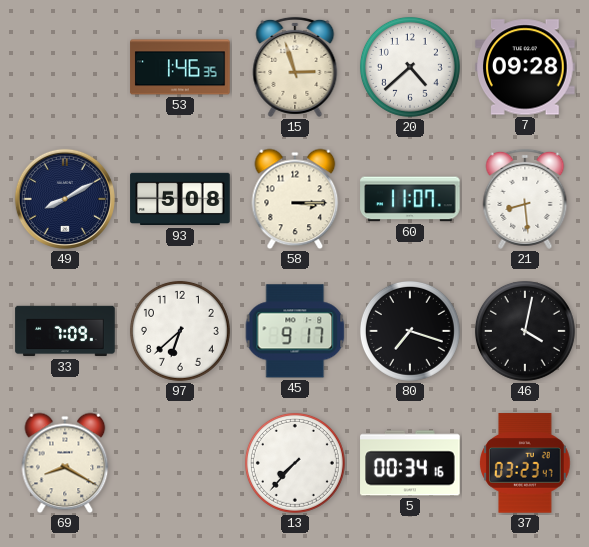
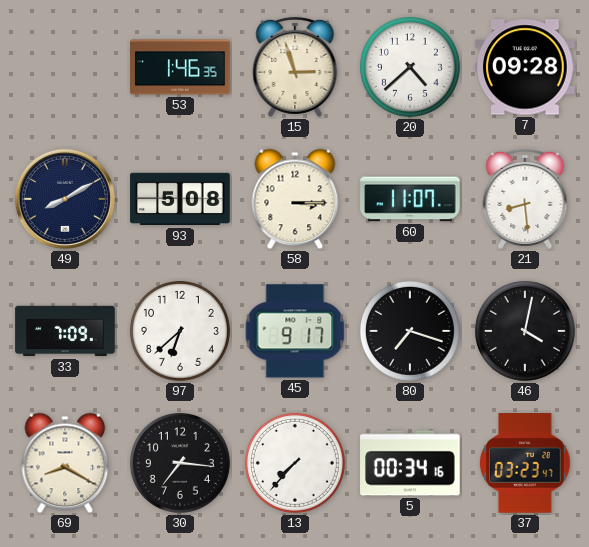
30: none -> 7:16 (180, 463)
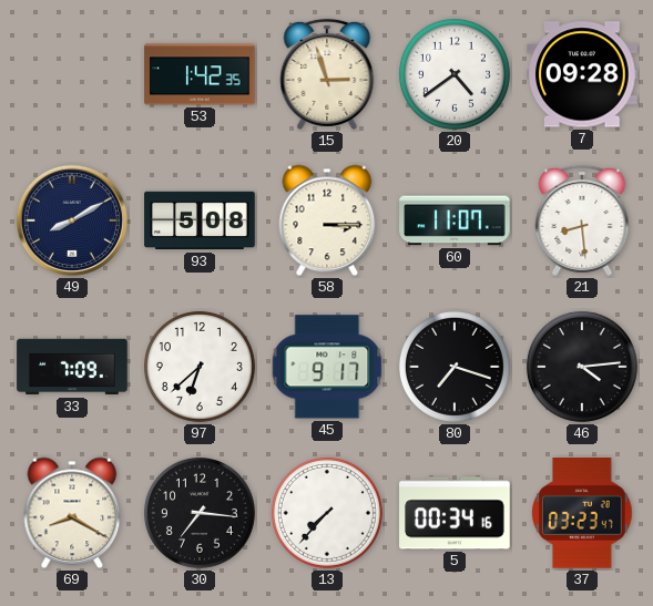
53: 1:46 -> 1:42 (200, 74)
20: 4:38 -> 4:39 (455, 74)
46: 4:02 -> 4:14 (582, 367)
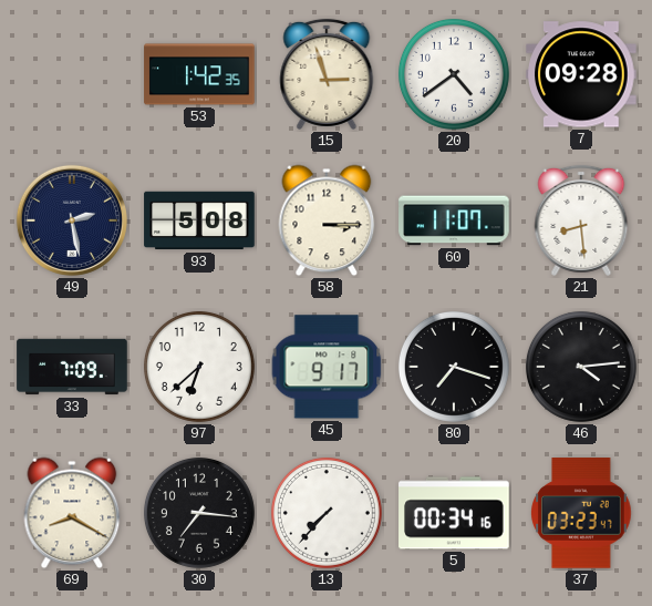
49: 8:10 -> 2:28 (72, 220)
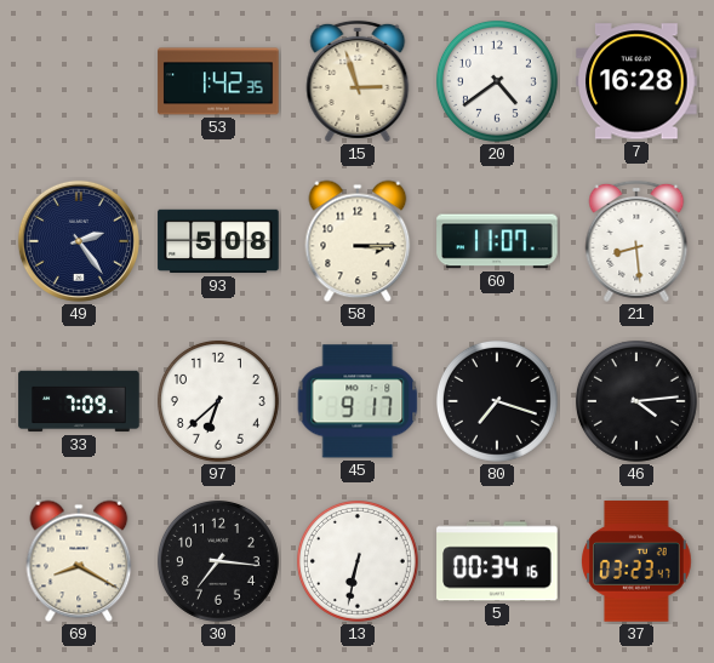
7: 09:28 -> 16:28 (636, 81)
49: 2:28 -> 2:24 (79, 241)
13: 7:37 -> 6:32 (358, 561)
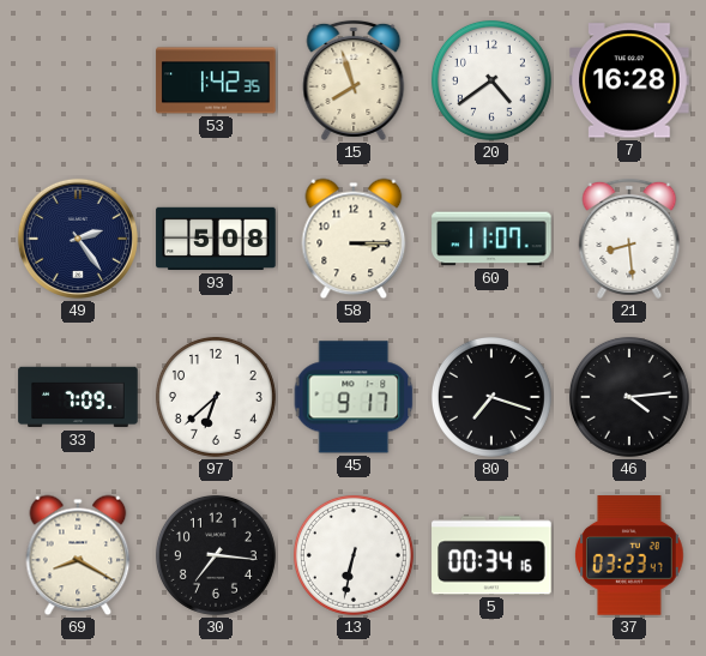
15: 2:57 -> 7:57 (354, 80)
